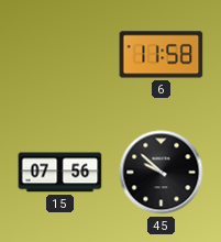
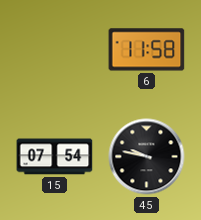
15: 07:56 -> 07:54 (55, 157)
45: 9:52 -> 9:47 (147, 157)
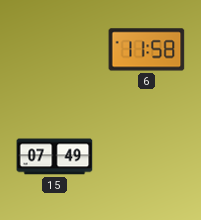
15: 07:54 -> 07:49 (55, 157)
45: 9:47 -> none (147, 157)
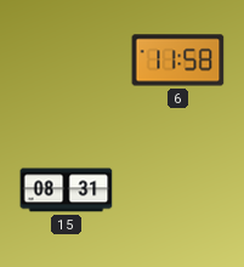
15: 07:49 -> 08:31 (67, 191)
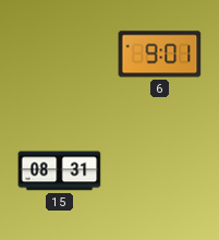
6: 11:58 -> 9:01 (160, 55)
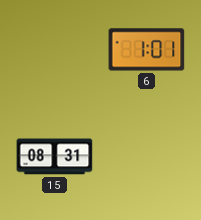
6: 9:01 -> 1:01 (147, 50)
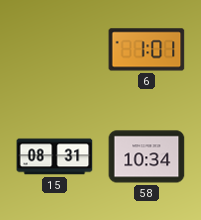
58: none -> 10:34 (147, 157)
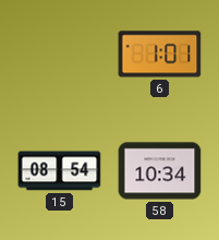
15: 08:31 -> 08:54 (60, 171)
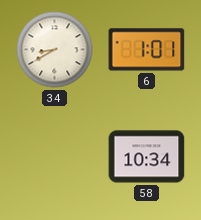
34: none -> 8:40 (55, 50)
15: 08:54 -> none (60, 171)
